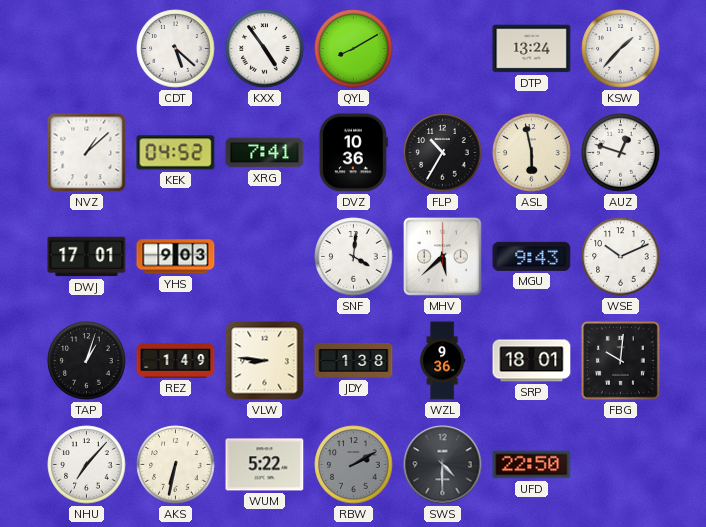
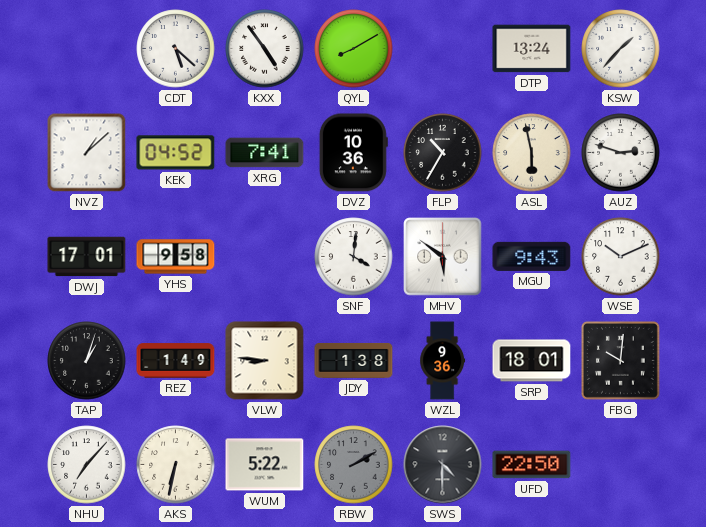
AUZ: 12:48 -> 2:48 (621, 153)
YHS: 9:03 -> 9:58 (176, 257)
MHV: 5:38 -> 5:51 (443, 257)
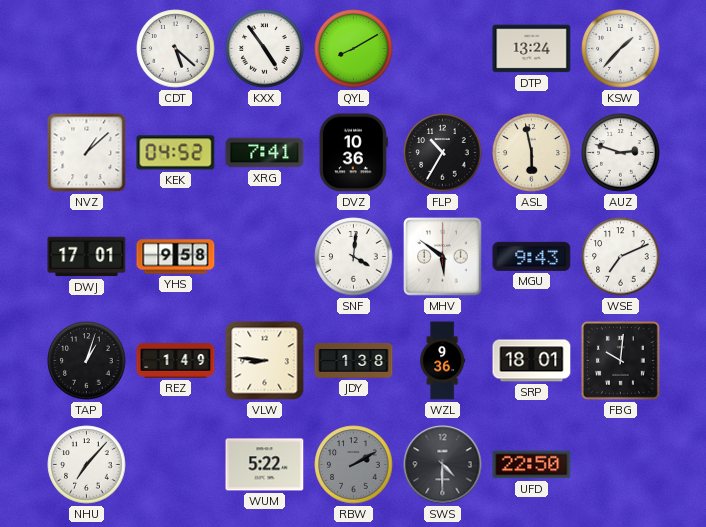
WSE: 10:11 -> 7:11 (621, 257)
AKS: 6:32 -> none (176, 465)
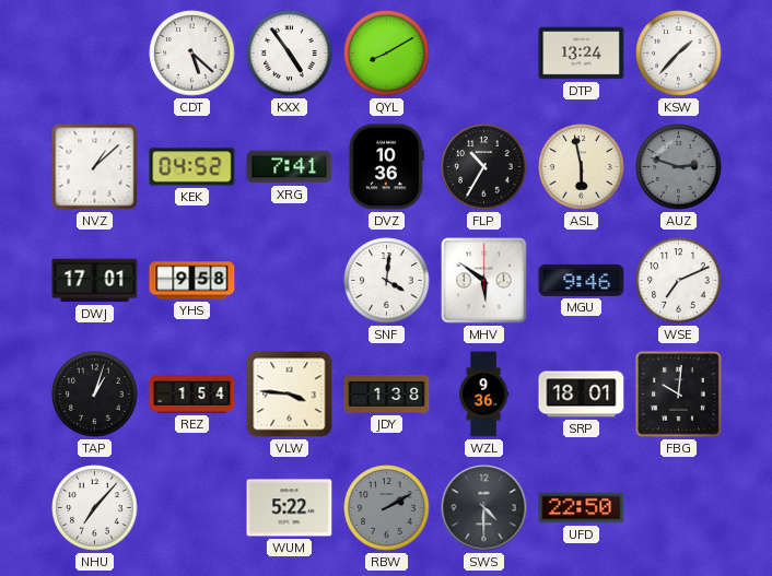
AUZ dial: white -> grey (679, 167)
MGU: 9:43 -> 9:46 (582, 280)
REZ: 1:49 -> 1:54 (192, 395)
VLW: 8:46 -> 3:46 (290, 395)
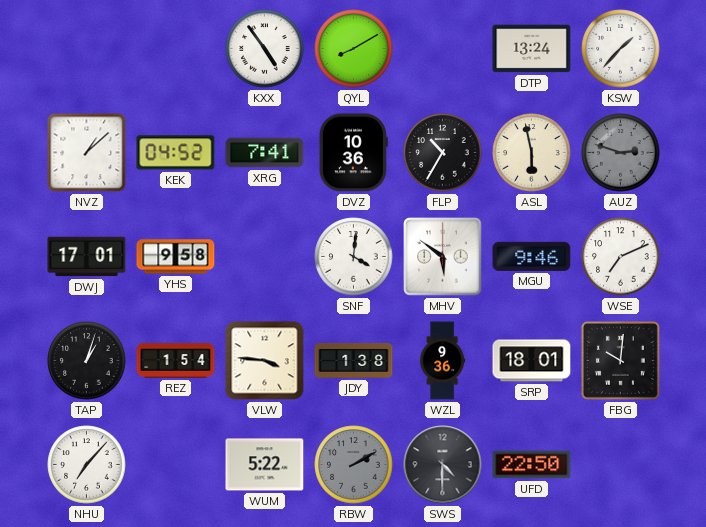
CDT: 5:22 -> none (192, 54)
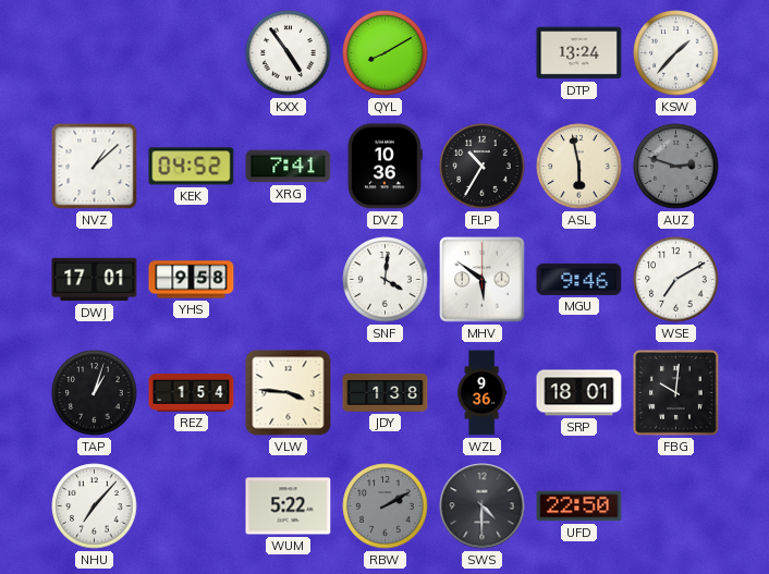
WSE: 7:11 -> 7:10 (676, 280)
